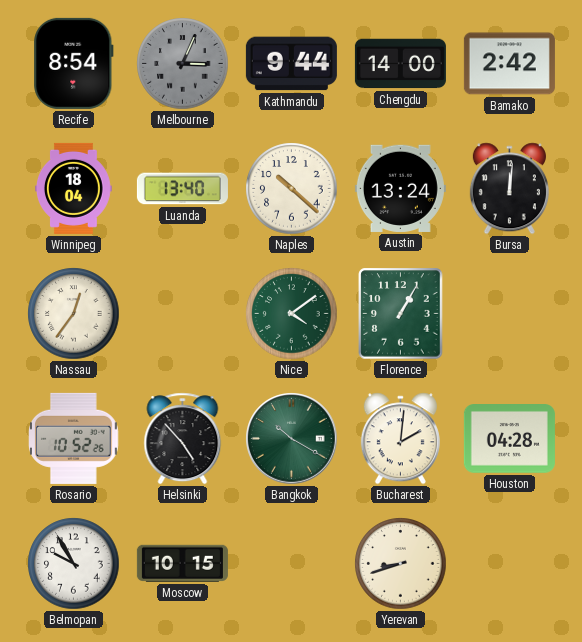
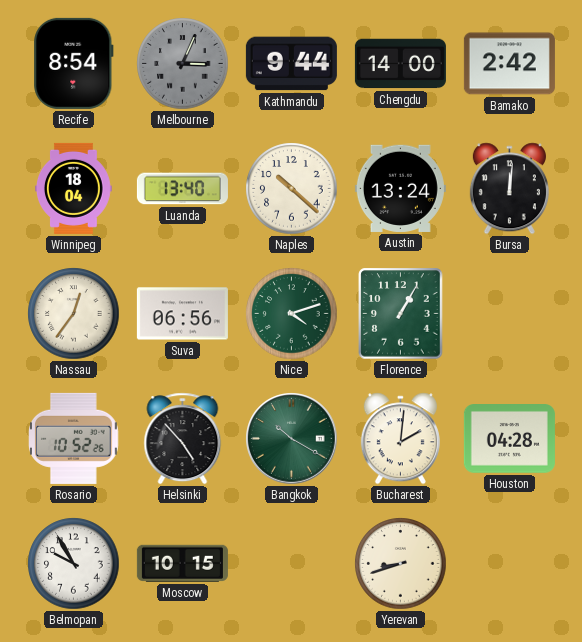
Suva: none -> 06:56 (182, 314)
Nice: 4:09 -> 4:12 (292, 314)
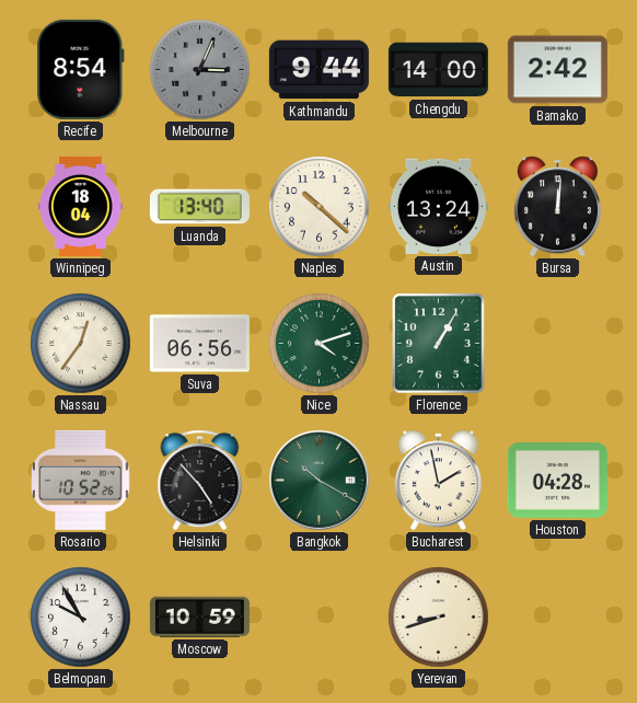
Bucharest: 2:01 -> 1:58 (438, 481)
Moscow: 10:15 -> 10:59 (199, 616)
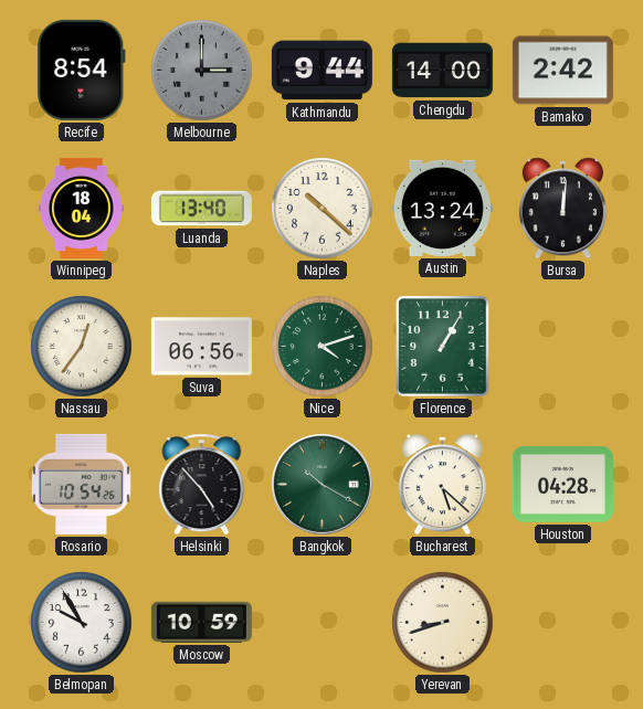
Melbourne: 3:04 -> 3:00 (202, 71)
Rosario: 10:52 -> 10:54 (82, 484)
Bucharest: 1:58 -> 5:22 (442, 485)
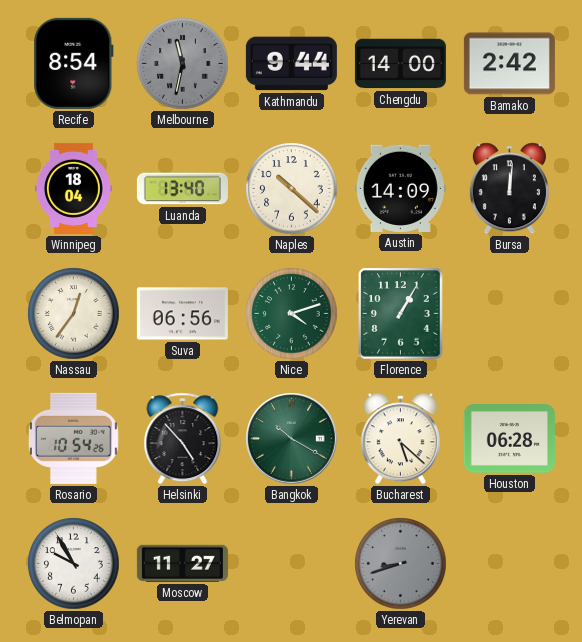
Melbourne: 3:00 -> 11:32 (183, 64)
Austin: 13:24 -> 14:09 (400, 188)
Houston: 04:28 -> 06:28 (509, 439)
Moscow: 10:59 -> 11:27 (182, 563)
Yerevan dial: cream -> grey (401, 564)
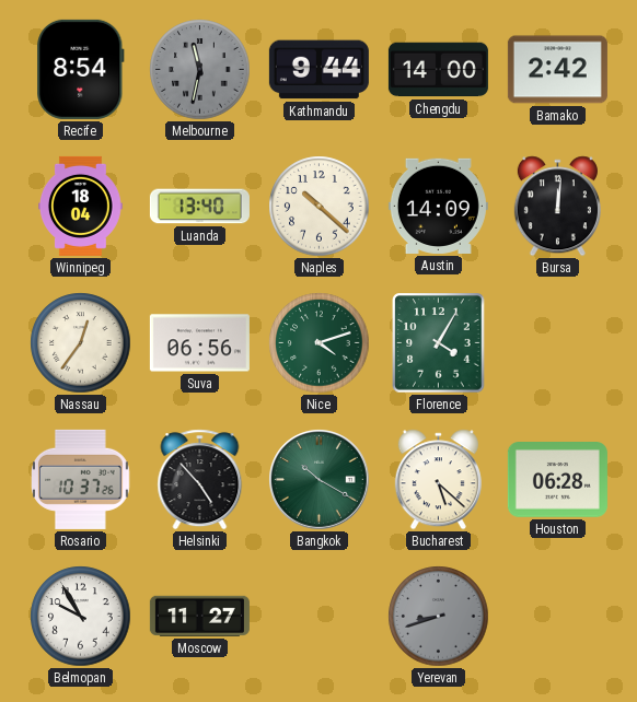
Florence: 1:05 -> 4:05 (439, 343)
Rosario: 10:54 -> 10:37 (81, 479)
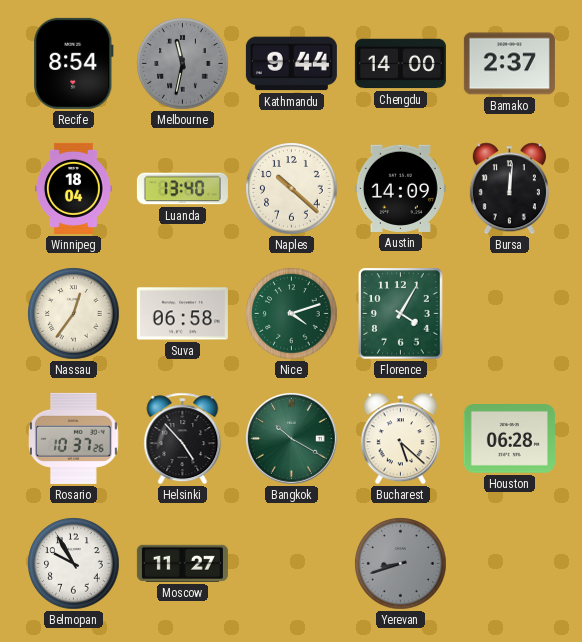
Bamako: 2:42 -> 2:37 (509, 64)
Suva: 06:56 -> 06:58 (182, 314)
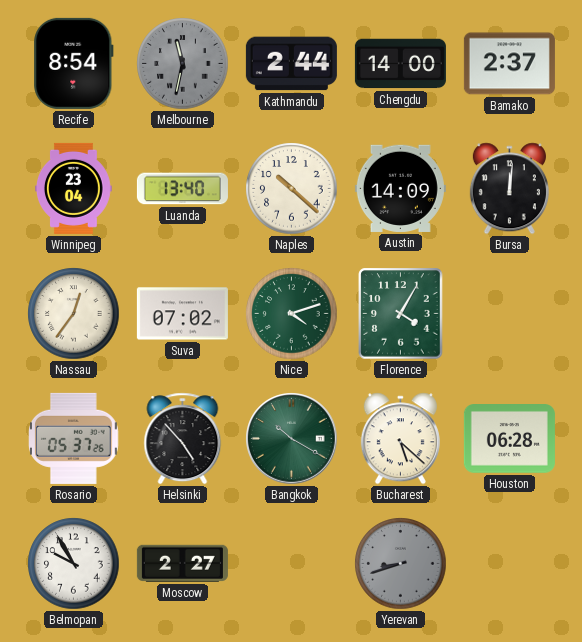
Kathmandu: 9:44 -> 2:44 (291, 64)
Winnipeg: 18:04 -> 23:04 (74, 188)
Suva: 06:58 -> 07:02 (182, 314)
Rosario: 10:37 -> 05:37 (74, 438)
Moscow: 11:27 -> 2:27 (182, 563)
